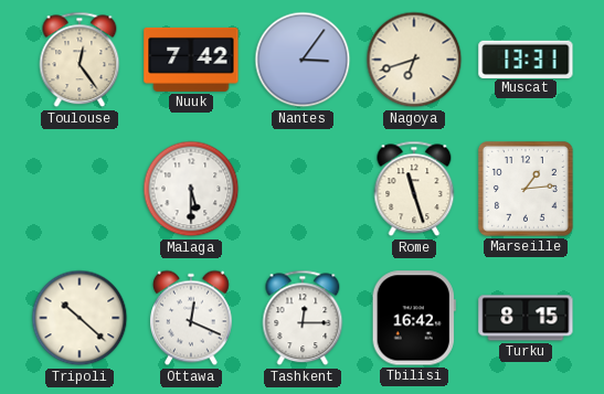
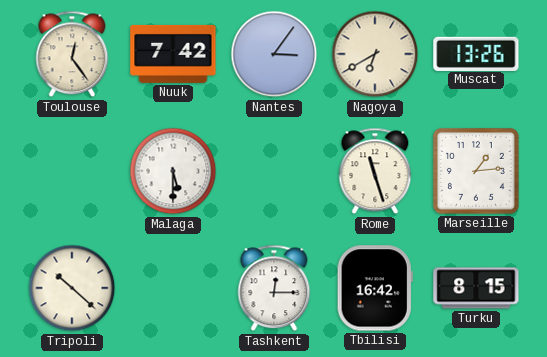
Nagoya: 6:42 -> 6:40 (375, 54)
Muscat: 13:31 -> 13:26 (476, 53)
Ottawa: 12:19 -> none (191, 318)
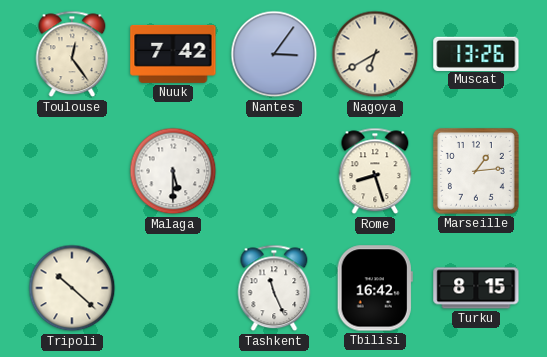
Rome: 11:27 -> 8:27 (375, 171)
Tashkent: 12:15 -> 11:26 (274, 288)
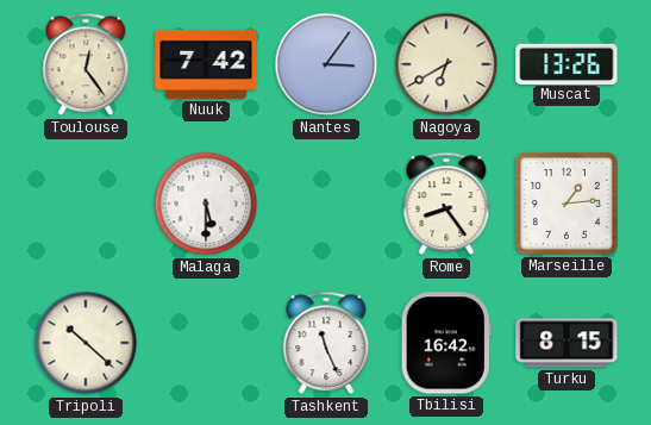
Rome: 8:27 -> 8:24 (446, 204)
